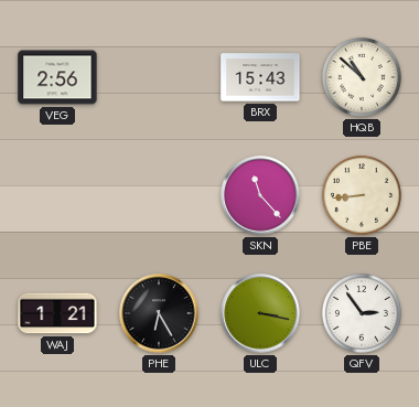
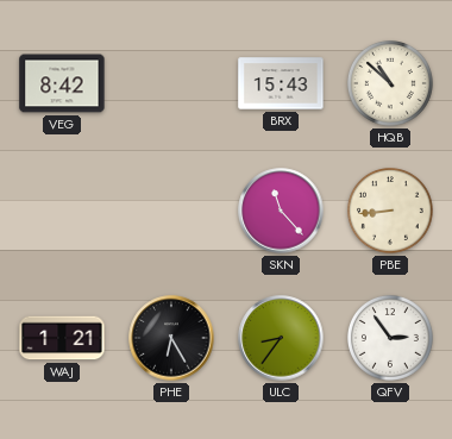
VEG: 2:56 -> 8:42 (62, 83)
ULC: 3:17 -> 8:36 (281, 338)
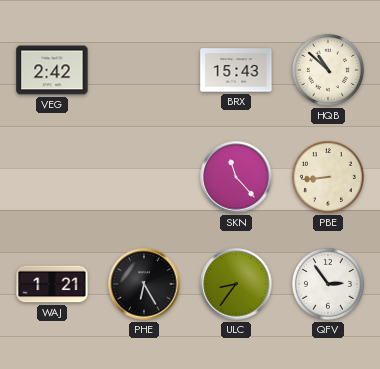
VEG: 8:42 -> 2:42 (52, 70)
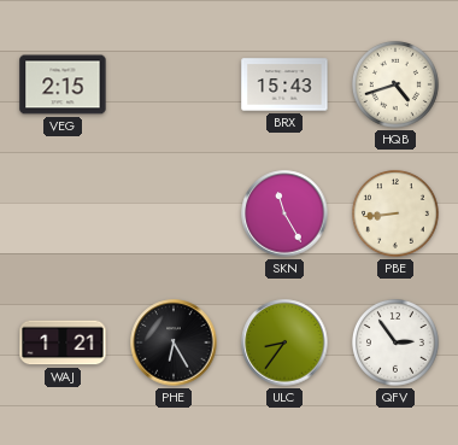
VEG: 2:42 -> 2:15 (63, 84)
HQB: 10:52 -> 4:42 (395, 84)
SKN: 11:23 -> 11:25 (284, 213)
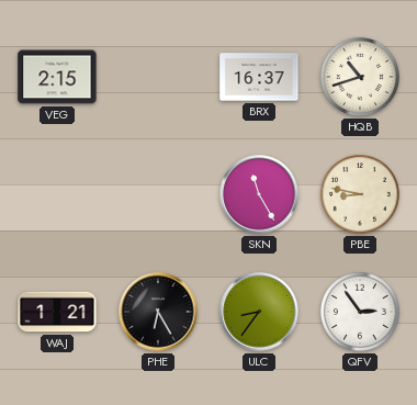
BRX: 15:43 -> 16:37 (259, 77)
HQB: 4:42 -> 10:42 (360, 77)
PBE: 8:44 -> 8:47 (360, 194)
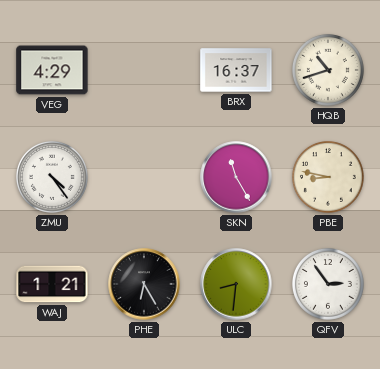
VEG: 2:15 -> 4:29 (52, 70)
ZMU: none -> 4:24 (52, 177)
ULC: 8:36 -> 8:31 (236, 284)
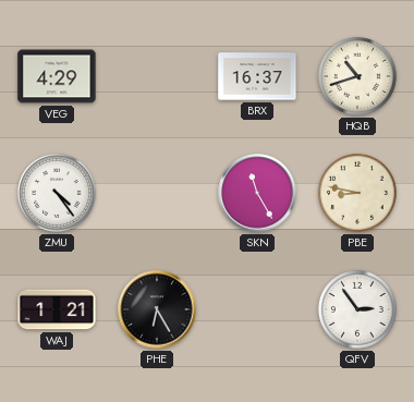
ULC: 8:31 -> none (236, 284)
